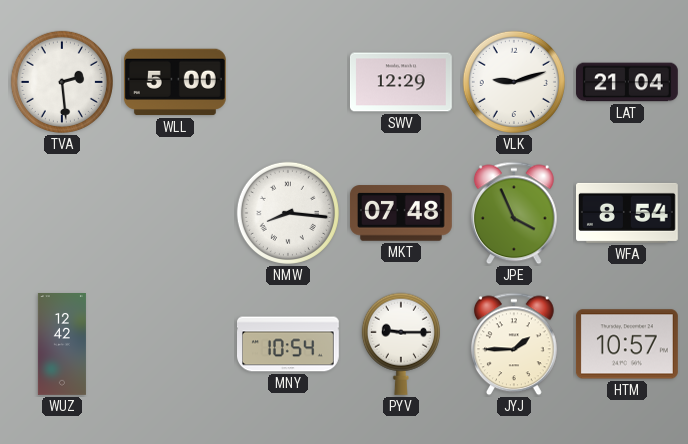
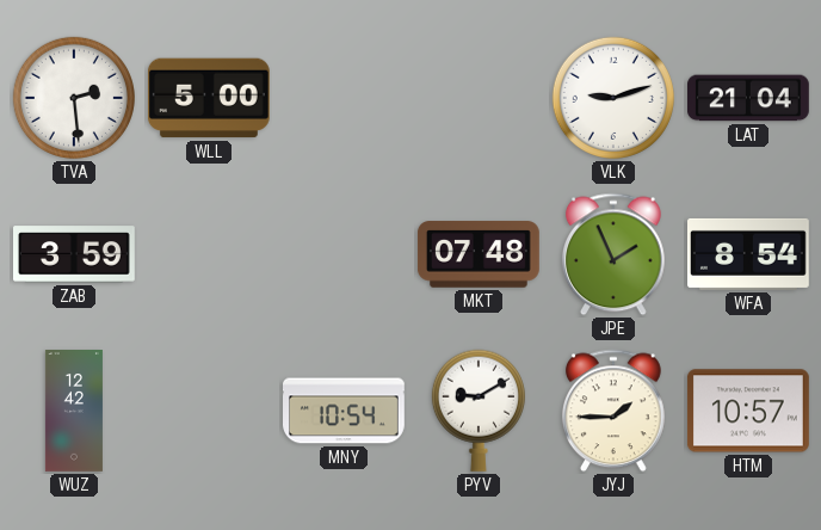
SWV: 12:29 -> none (401, 82)
ZAB: none -> 3:59 (75, 254)
NMW: 8:16 -> none (288, 213)
JPE: 3:56 -> 1:56 (613, 254)
PYV: 9:15 -> 9:10 (479, 411)
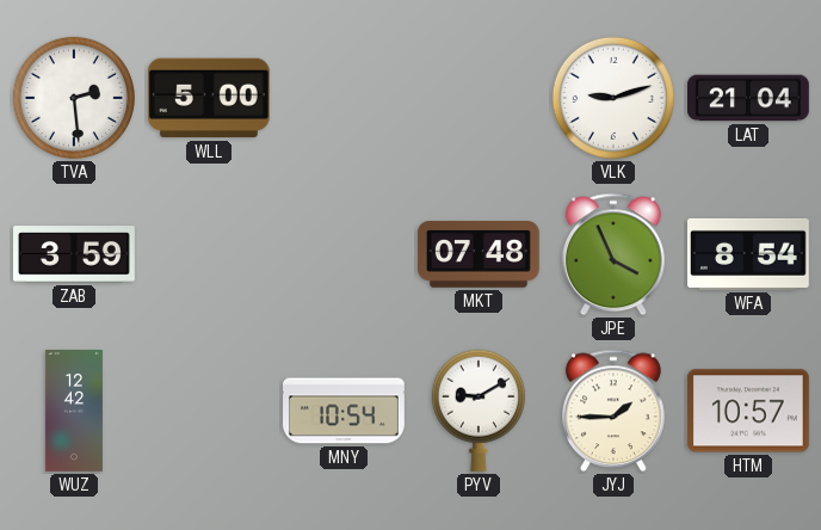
JPE: 1:56 -> 3:56 (613, 254)
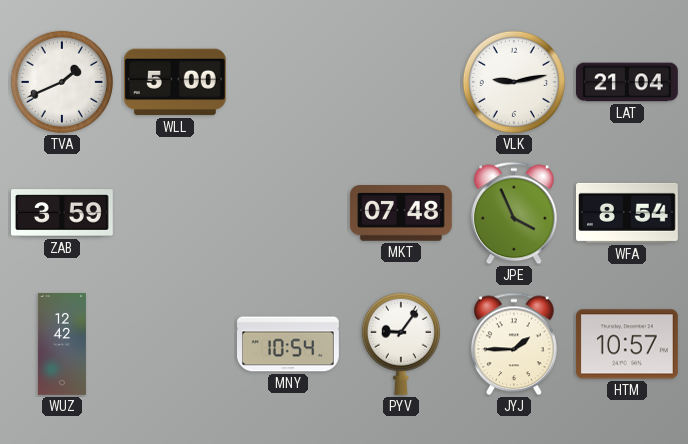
TVA: 2:29 -> 1:41 (62, 82)
VLK: 9:12 -> 9:13 (514, 82)
PYV: 9:10 -> 9:06 (401, 344)
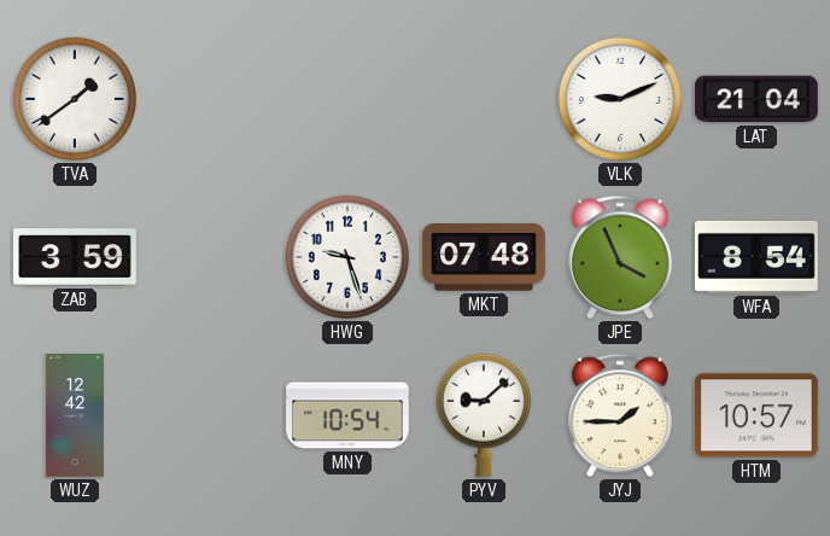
TVA: 1:41 -> 1:39 (75, 99)
WLL: 5:00 -> none (175, 82)
VLK: 9:13 -> 9:11 (620, 99)
HWG: none -> 9:27 (347, 257)
PYV: 9:06 -> 9:08 (484, 415)
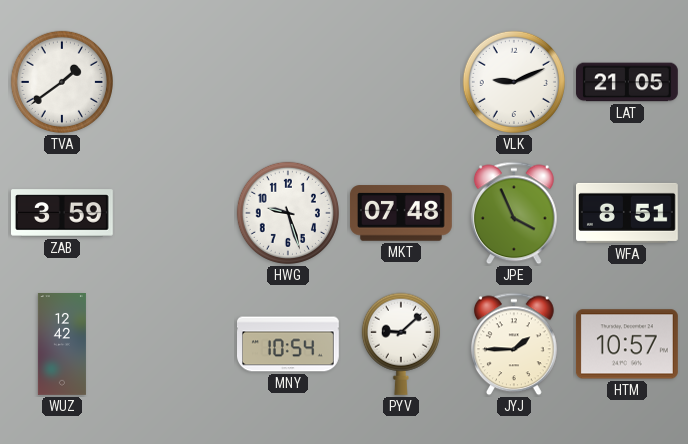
LAT: 21:04 -> 21:05 (628, 82)
WFA: 8:54 -> 8:51 (628, 213)
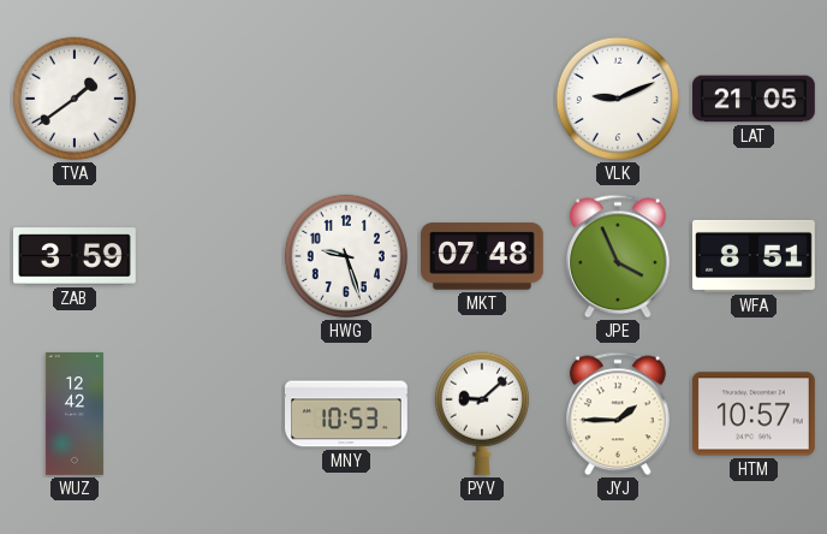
MNY: 10:54 -> 10:53 (347, 414)
